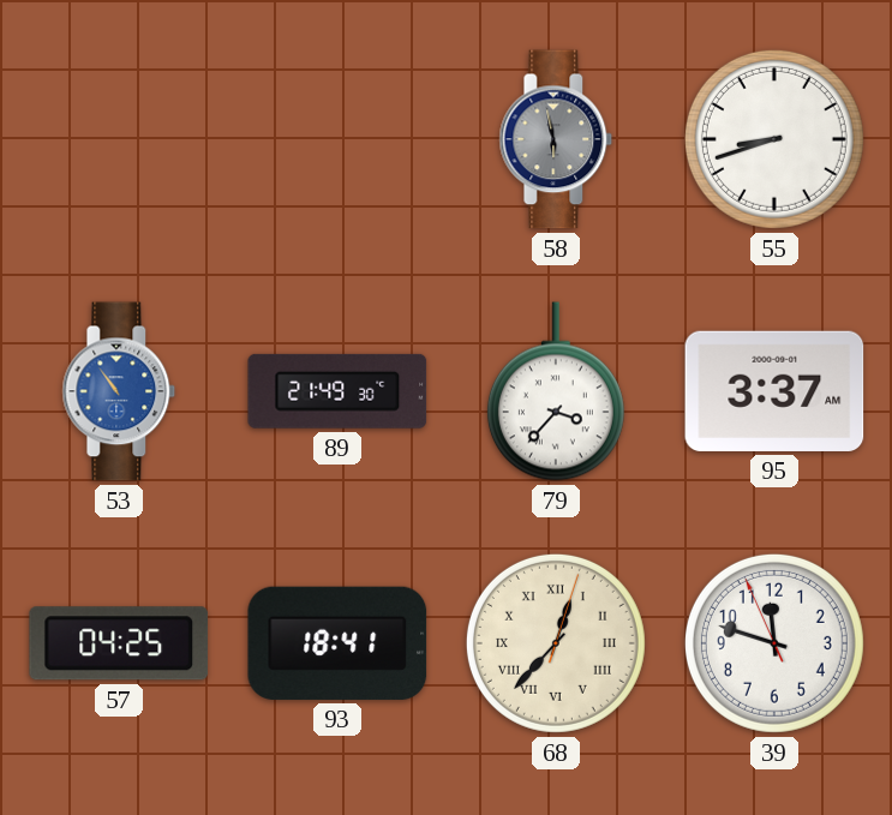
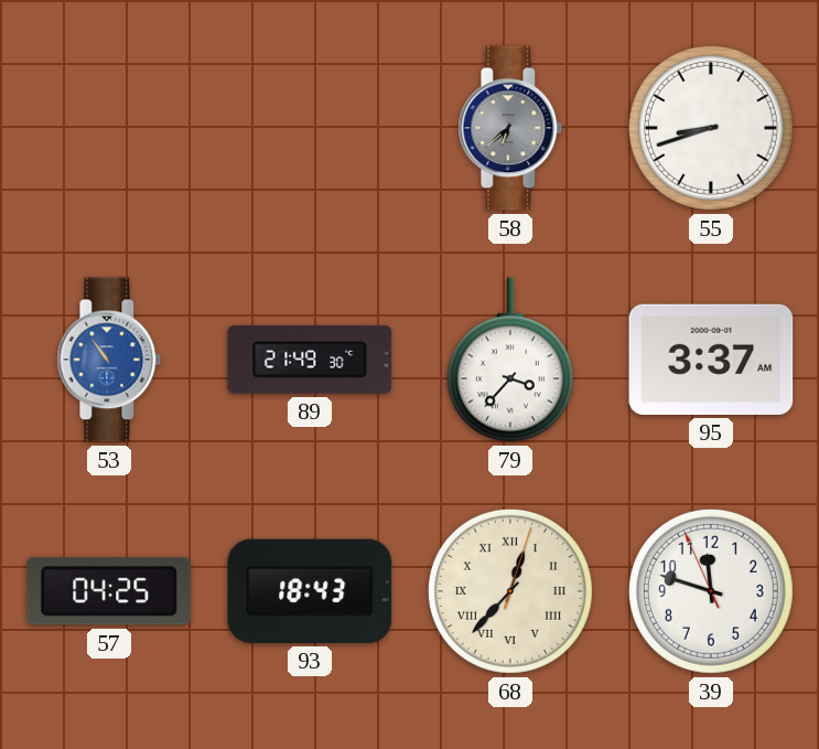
58: 5:58 -> 6:38 (510, 128)
93: 18:41 -> 18:43 (310, 591)
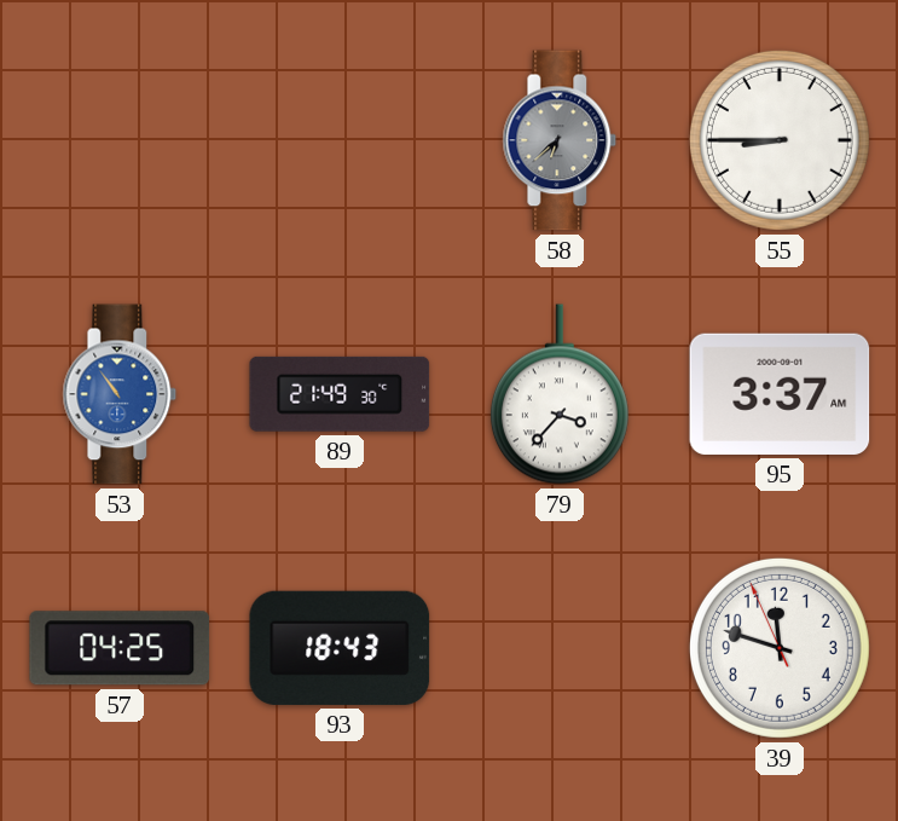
55: 8:42 -> 8:45 (780, 140)
68: 12:37 -> none (510, 591)
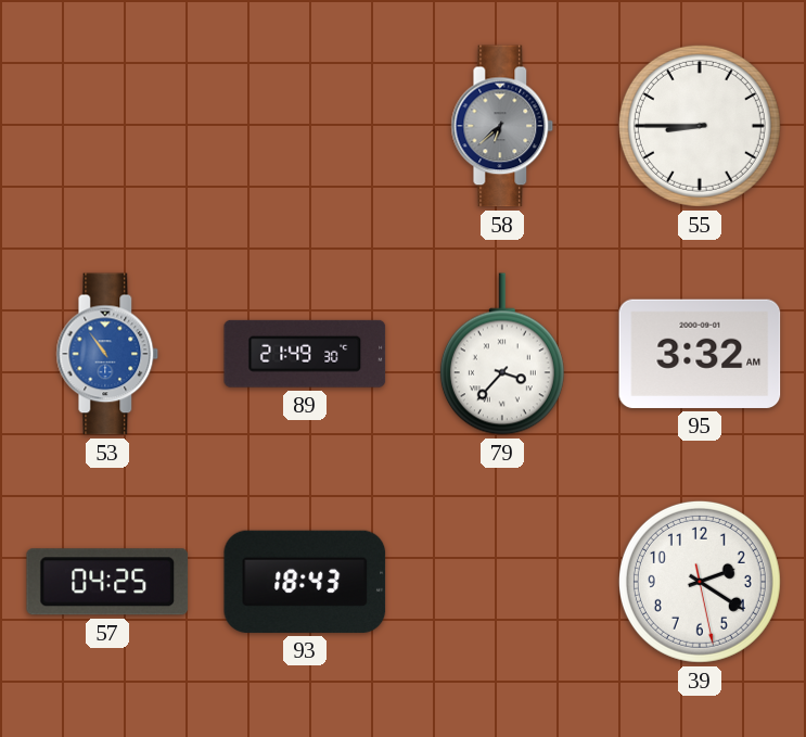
95: 3:37 -> 3:32 (700, 354)
39: 11:47 -> 2:20 (700, 582)
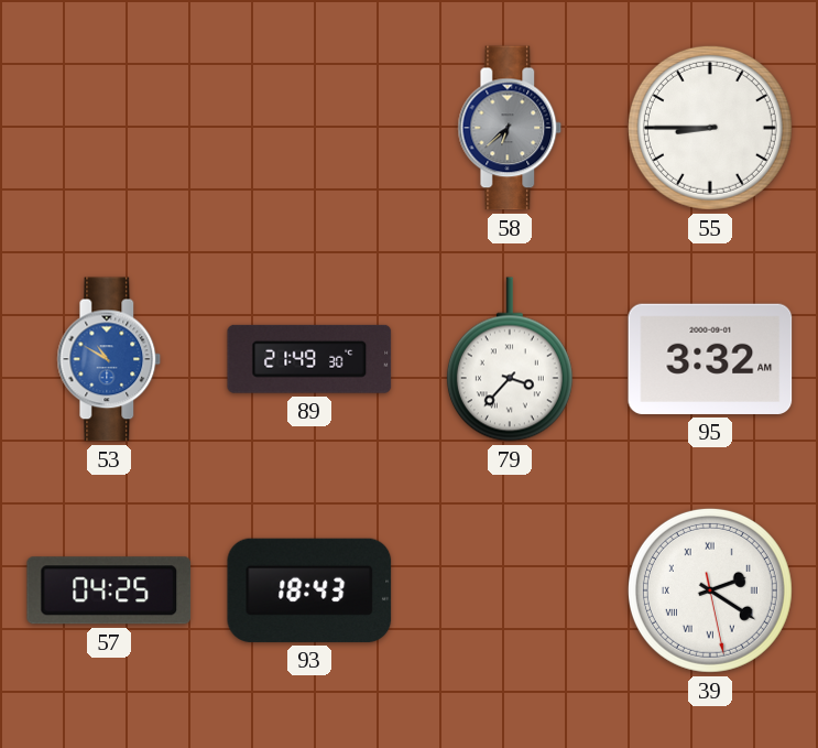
53: 10:54 -> 10:50 (109, 359)
39 numerals: Arabic -> Roman (710, 590)
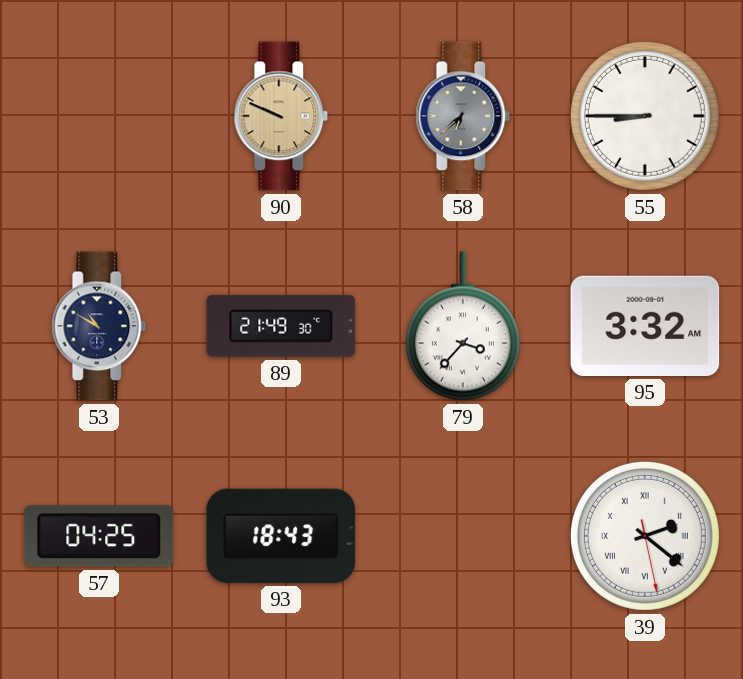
90: none -> 9:49 (281, 116)
53 dial: blue -> navy (99, 326)
39: 2:20 -> 2:21 (645, 536)
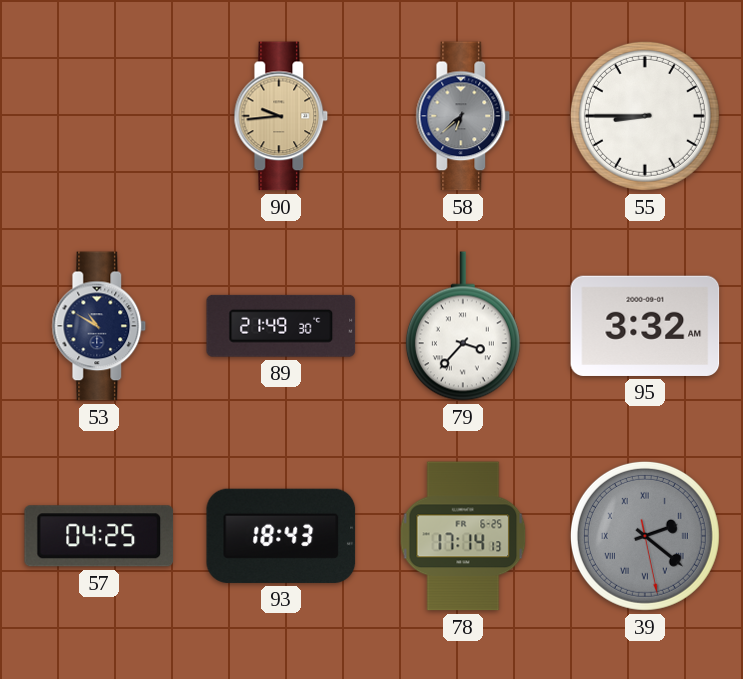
90: 9:49 -> 9:44 (281, 116)
78: none -> 17:14 (463, 536)
39 dial: white -> grey (645, 536)
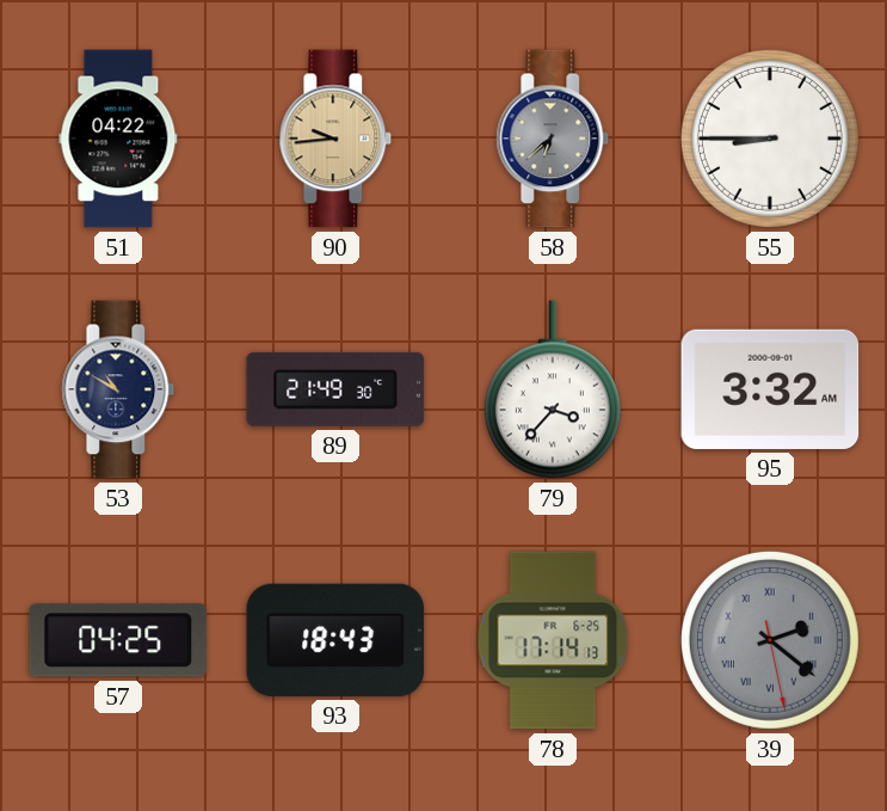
51: none -> 04:22 (118, 139)
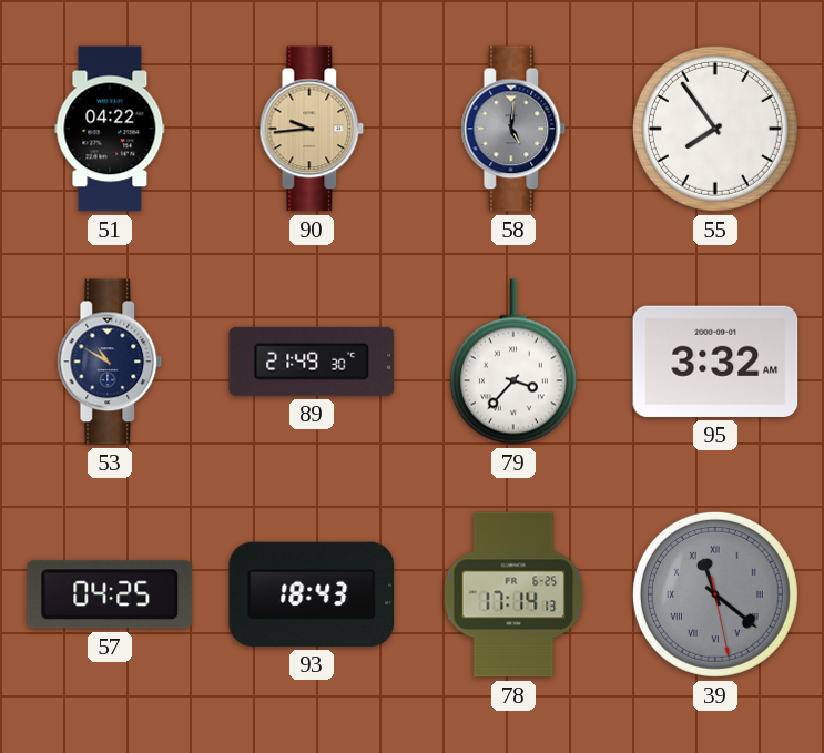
58: 6:38 -> 5:01 (513, 129)
55: 8:45 -> 7:54 (715, 129)
39: 2:21 -> 11:21 (715, 594)
